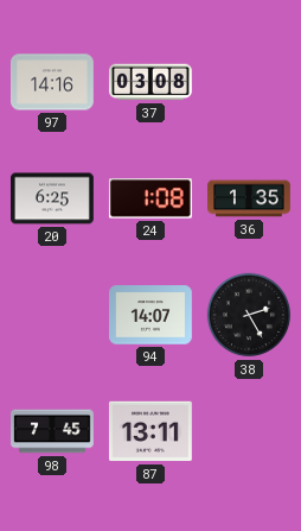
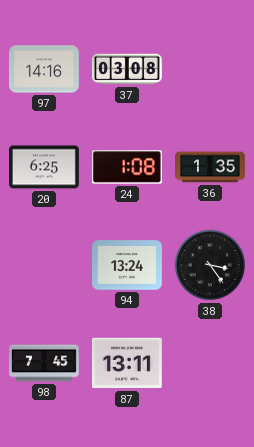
94: 14:07 -> 13:24 (128, 265)
38: 2:25 -> 3:24 (210, 265)
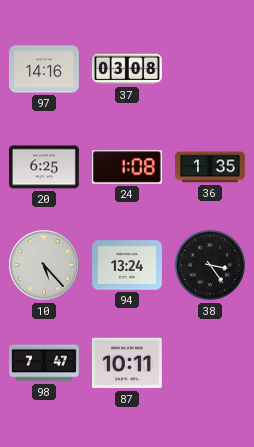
10: none -> 5:23 (44, 265)
98: 7:45 -> 7:47 (45, 363)
87: 13:11 -> 10:11 (127, 363)
